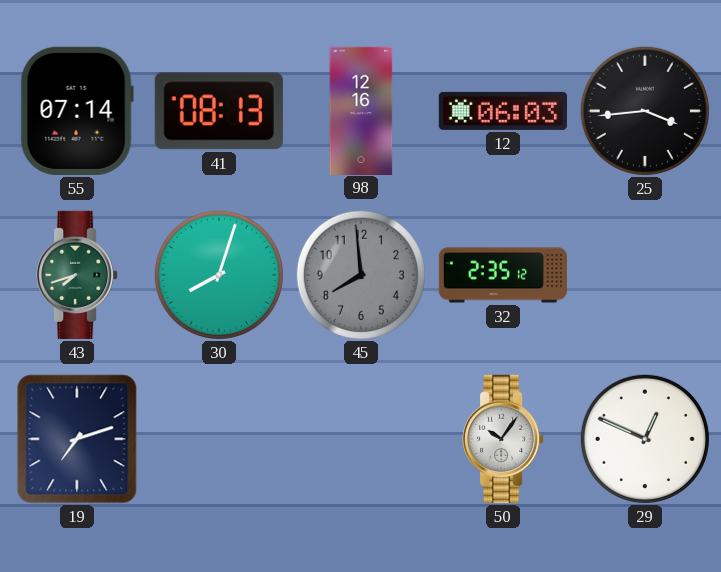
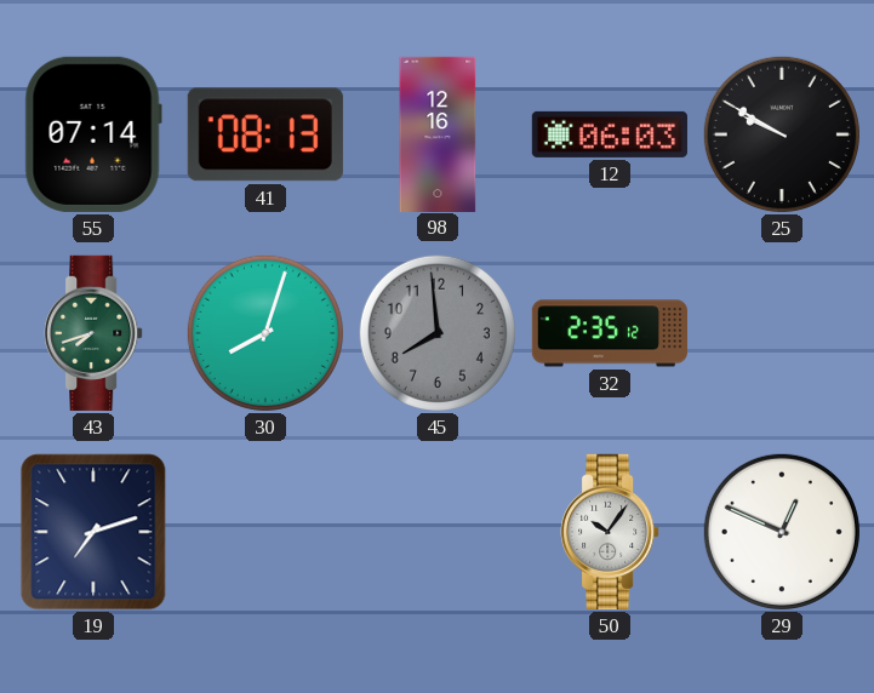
25: 3:44 -> 9:50 (782, 134)
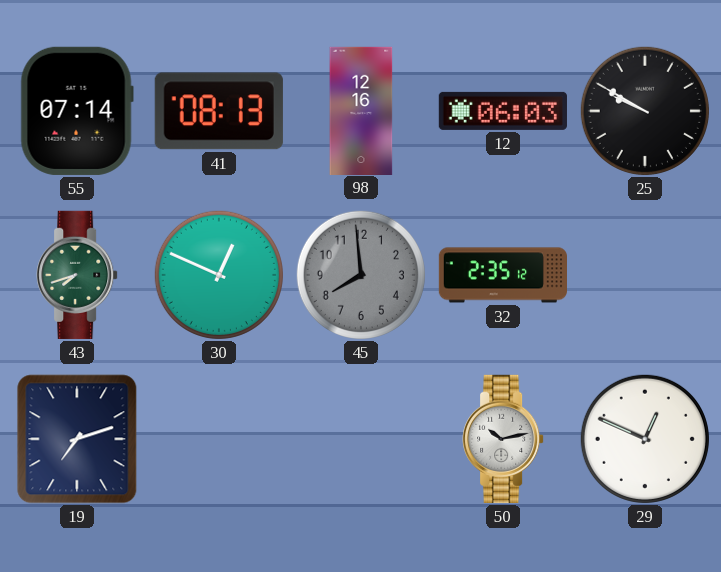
30: 8:03 -> 12:49 (219, 275)
50: 10:06 -> 10:13 (503, 439)
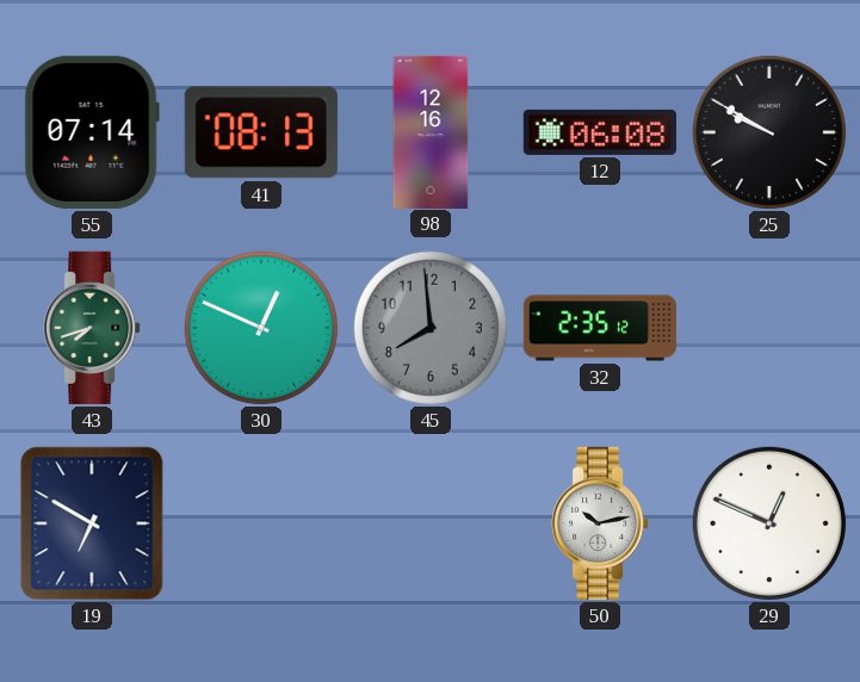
12: 06:03 -> 06:08 (600, 132)
19: 7:12 -> 6:50 (92, 523)
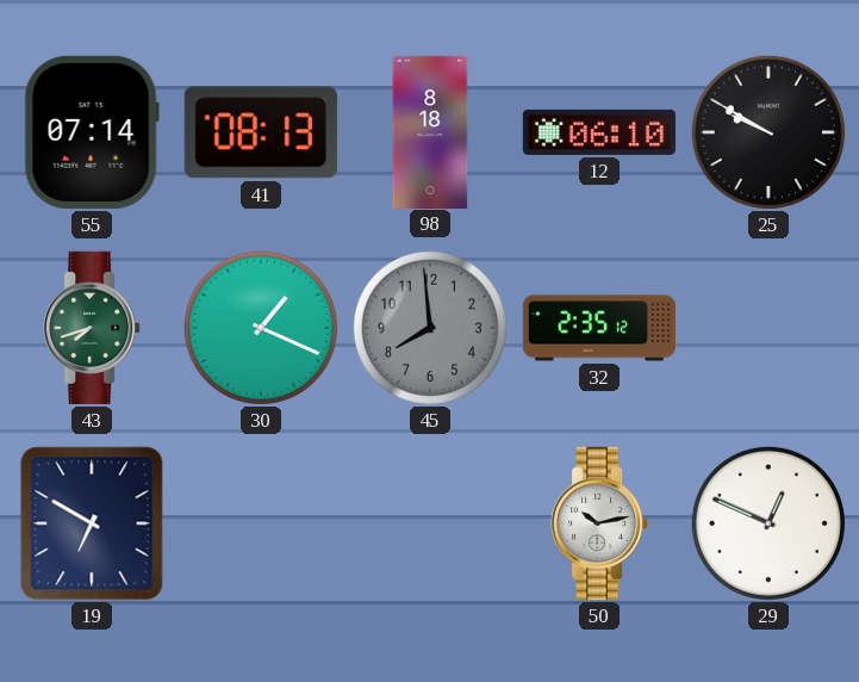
98: 12:16 -> 8:18 (430, 131)
12: 06:08 -> 06:10 (599, 132)
30: 12:49 -> 1:19 (261, 328)
